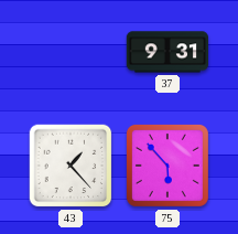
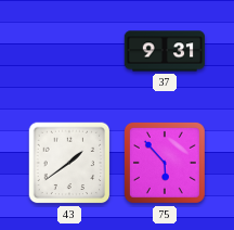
43: 1:23 -> 1:39 (69, 163)
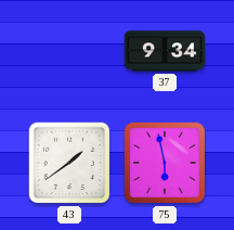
37: 9:31 -> 9:34 (164, 51)
75: 5:53 -> 5:58 (165, 163)
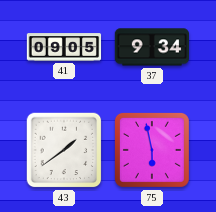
41: none -> 09:05 (64, 47)
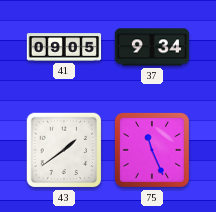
75: 5:58 -> 11:26 (152, 150)
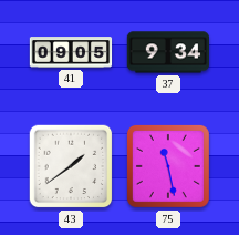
75: 11:26 -> 11:28 (168, 166)
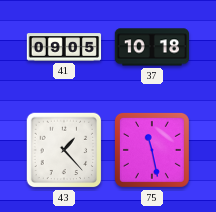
37: 9:34 -> 10:18 (151, 47)
43: 1:39 -> 1:23 (64, 150)
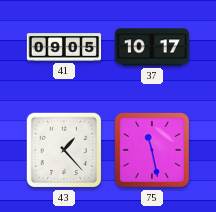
37: 10:18 -> 10:17 (151, 47)
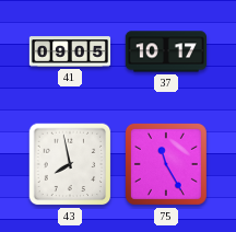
43: 1:23 -> 7:58 (70, 164)
75: 11:28 -> 11:25 (166, 164)
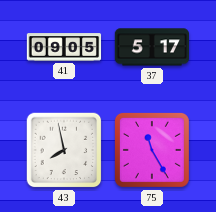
37: 10:17 -> 5:17 (151, 47)
